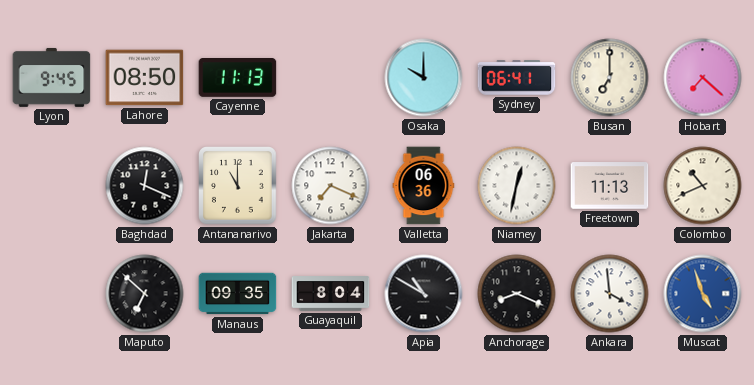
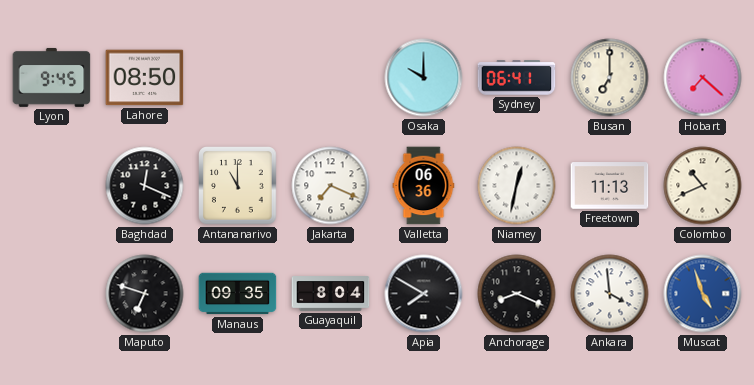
Cayenne: 11:13 -> none (238, 78)
Maputo: 6:52 -> 6:48 (145, 294)
Apia: 10:50 -> 7:50 (424, 294)
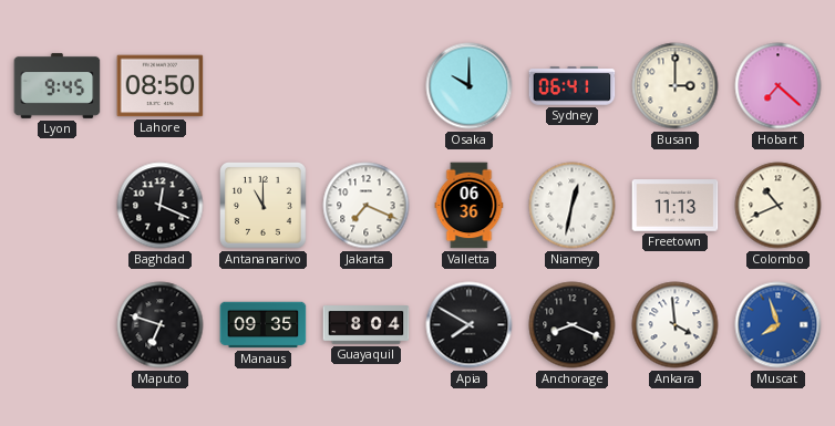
Busan: 7:00 -> 3:00 (676, 86)
Muscat: 4:57 -> 7:57 (779, 325)
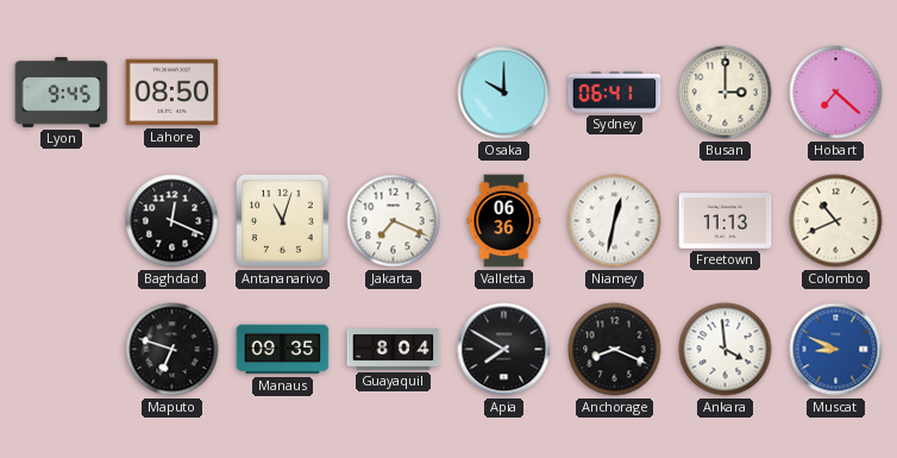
Antananarivo: 11:00 -> 11:03 (283, 221)
Muscat: 7:57 -> 8:49 (836, 350)
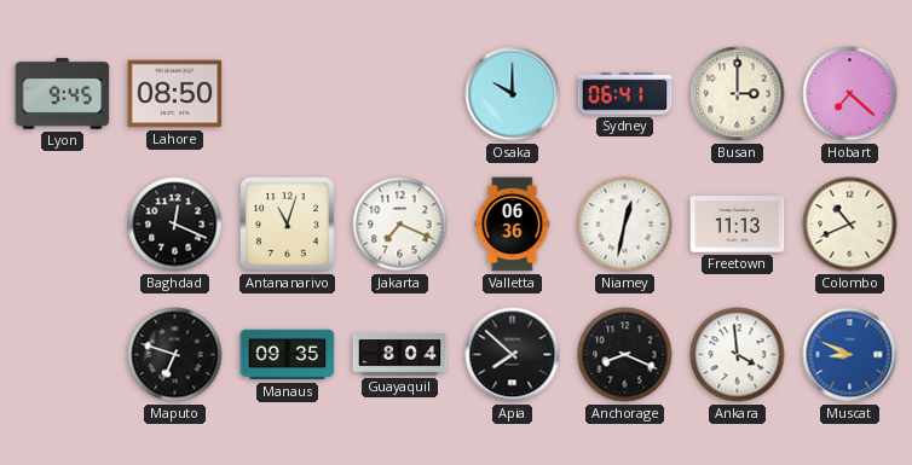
Apia: 7:50 -> 7:52 (513, 355)
